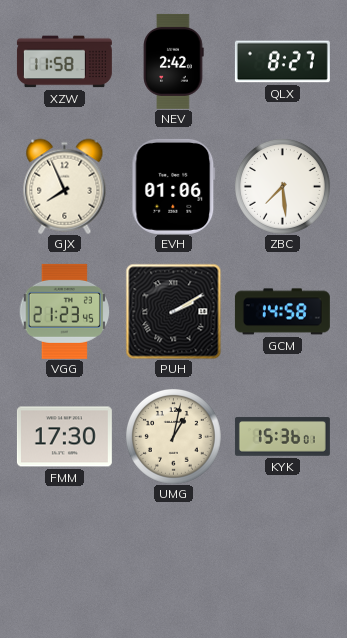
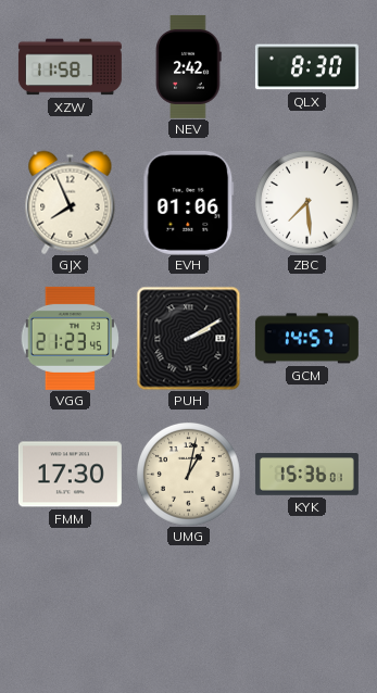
QLX: 8:27 -> 8:30 (306, 67)
GCM: 14:58 -> 14:57 (306, 339)
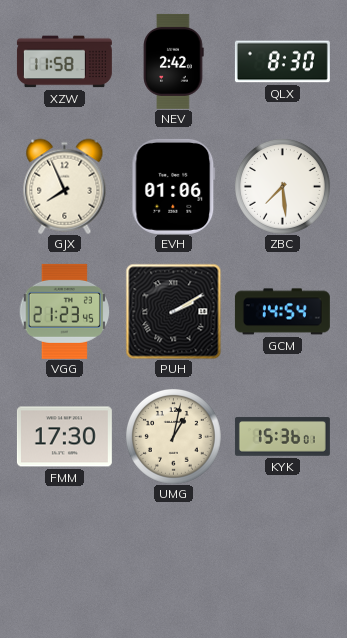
GCM: 14:57 -> 14:54 (282, 312)
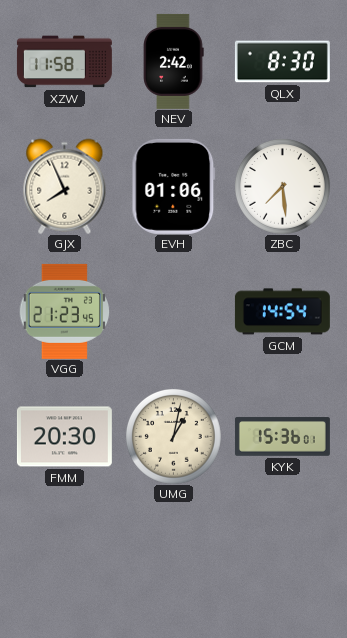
PUH: 2:10 -> none (173, 311)
FMM: 17:30 -> 20:30 (64, 437)
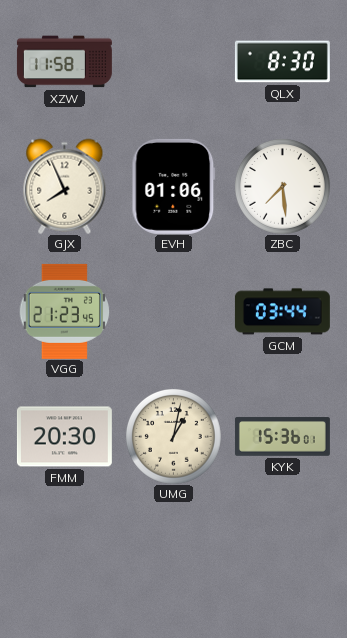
NEV: 2:42 -> none (173, 61)
GCM: 14:54 -> 03:44 (282, 312)
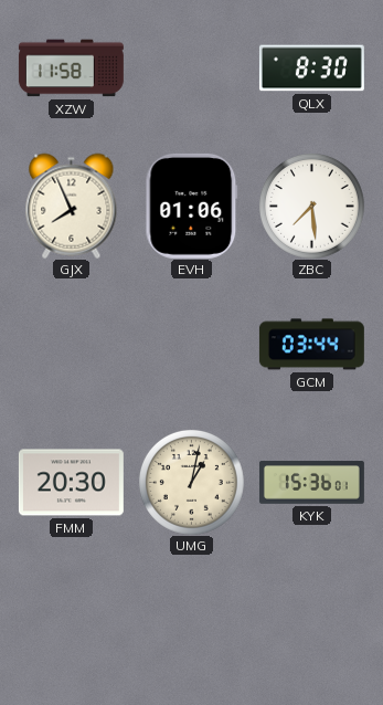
VGG: 21:23 -> none (65, 311)
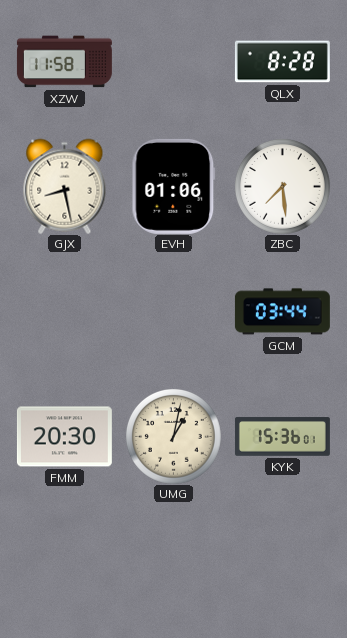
QLX: 8:30 -> 8:28 (282, 62)
GJX: 7:56 -> 8:28 (65, 186)
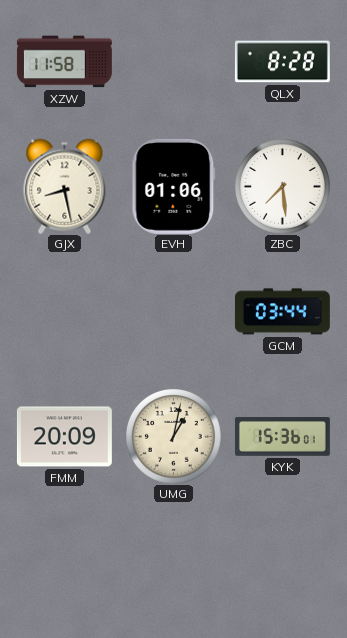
FMM: 20:30 -> 20:09 (64, 437)
